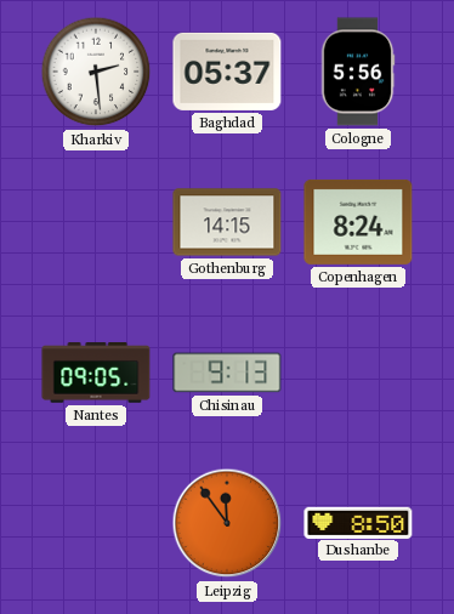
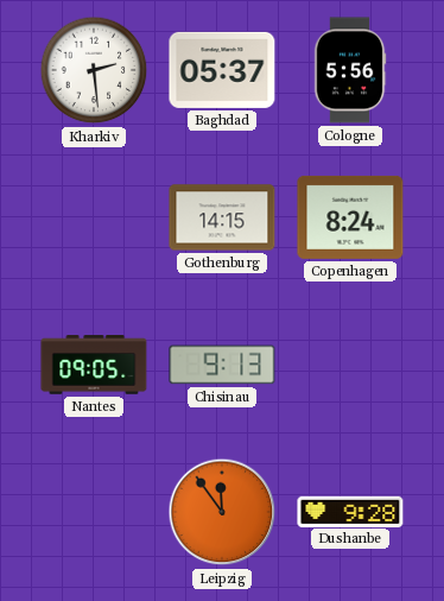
Dushanbe: 8:50 -> 9:28 (350, 511)
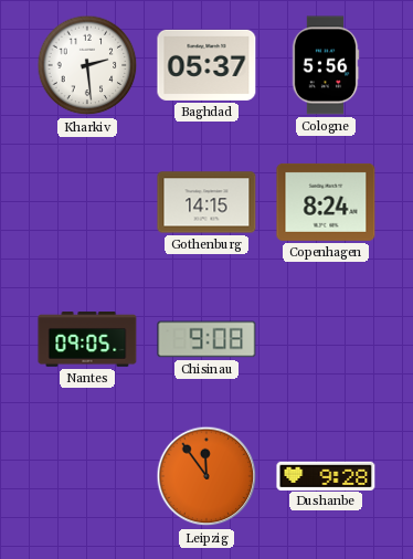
Chisinau: 9:13 -> 9:08 (206, 339)
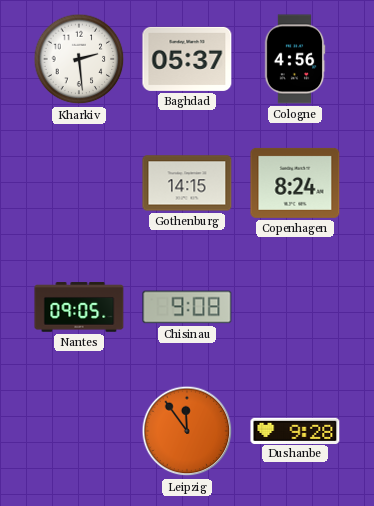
Cologne: 5:56 -> 4:56 (295, 59)
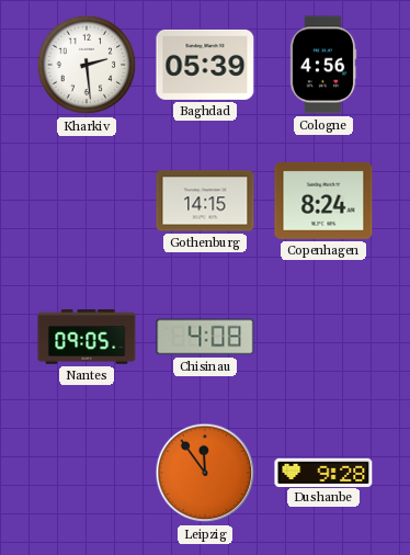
Baghdad: 05:37 -> 05:39 (205, 65)
Chisinau: 9:08 -> 4:08 (205, 337)
